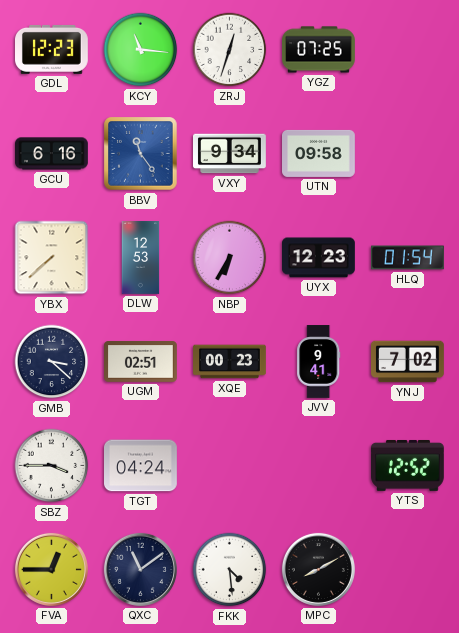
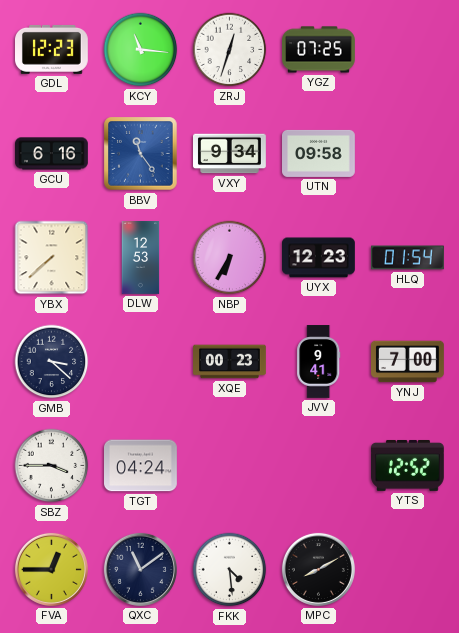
UGM: 02:51 -> none (141, 362)
YNJ: 7:02 -> 7:00 (408, 362)
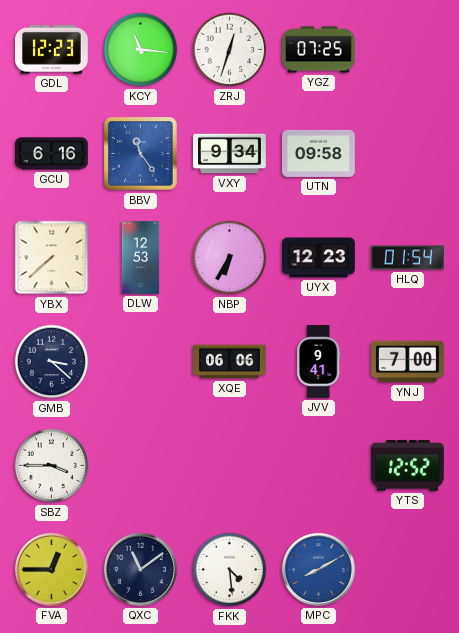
XQE: 00:23 -> 06:06 (230, 362)
TGT: 04:24 -> none (141, 466)
MPC dial: black -> blue (318, 569)
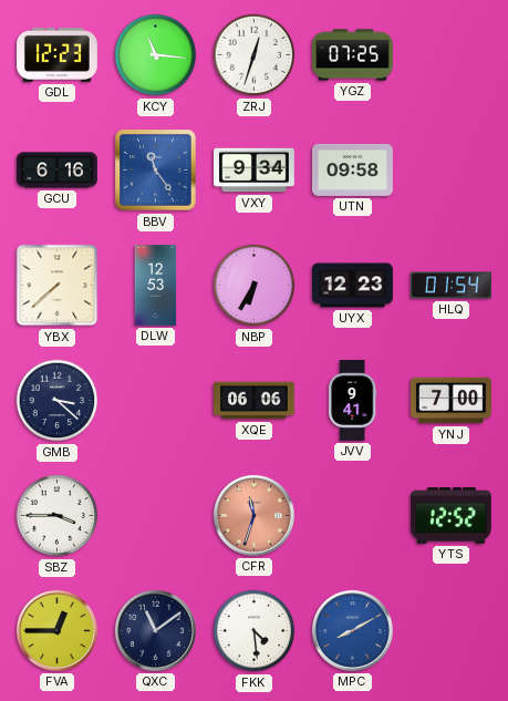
CFR: none -> 11:33 (253, 515)
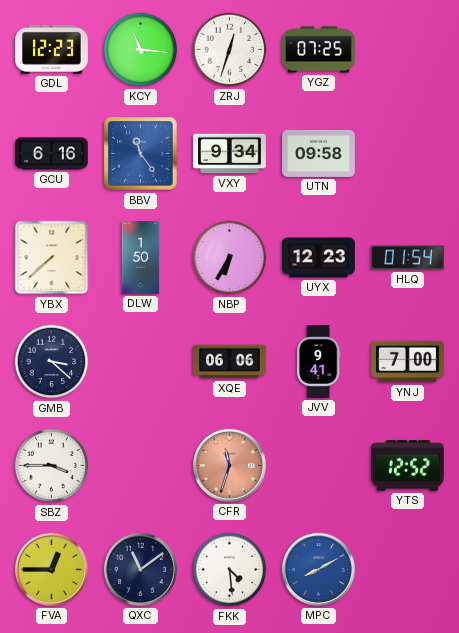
DLW: 12:53 -> 1:50 (141, 258)
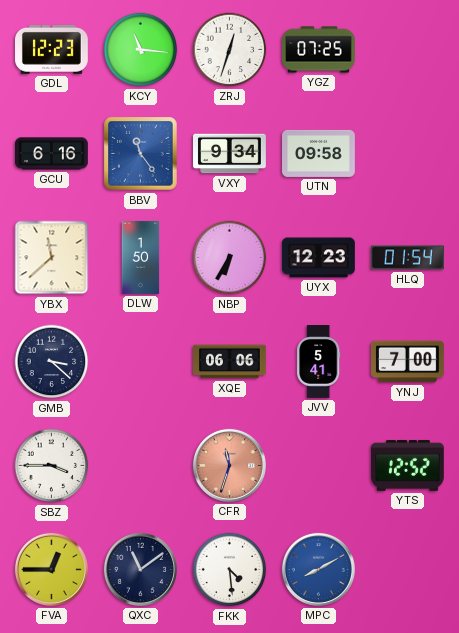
YBX: 7:38 -> 11:38 (52, 258)
JVV: 9:41 -> 5:41 (319, 362)
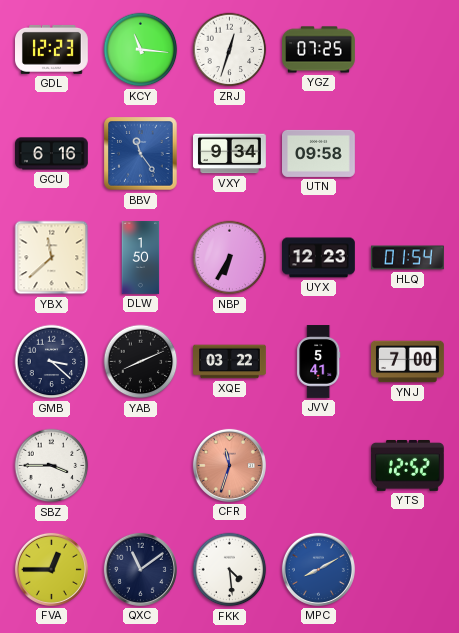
YAB: none -> 8:11 (141, 362)
XQE: 06:06 -> 03:22 (230, 362)
